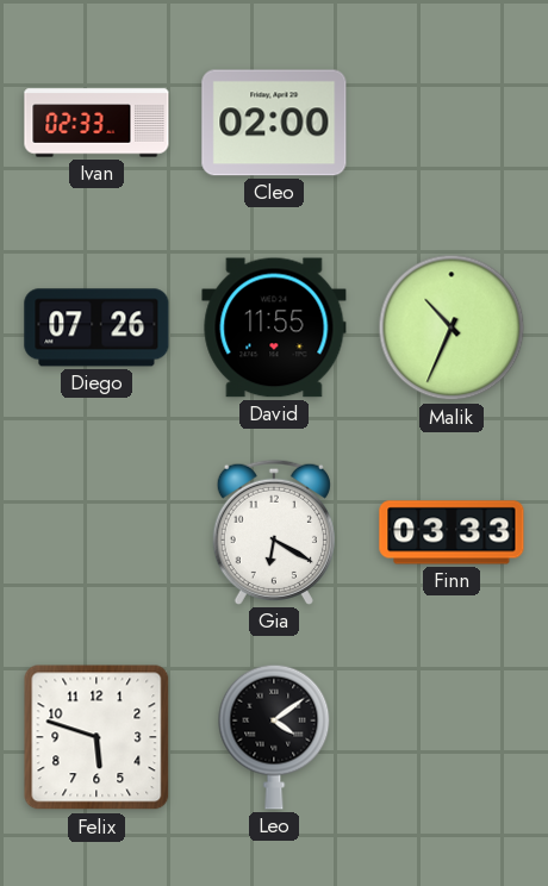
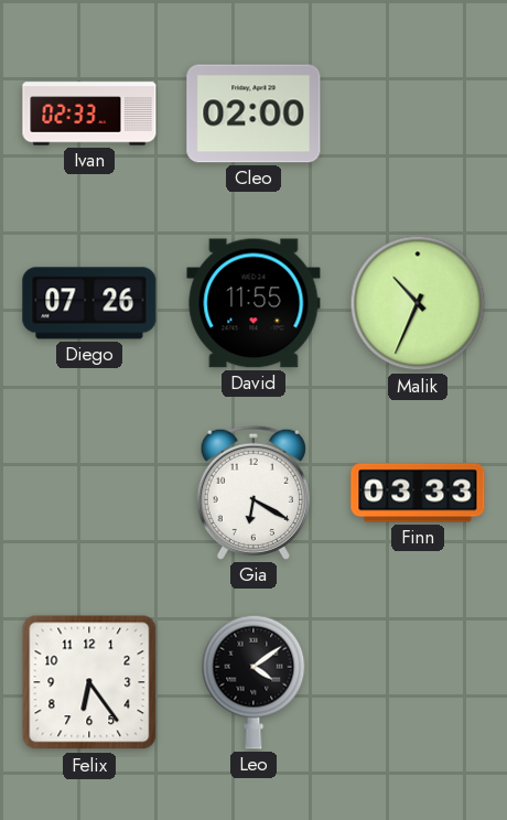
Felix: 5:48 -> 6:24 (89, 682)
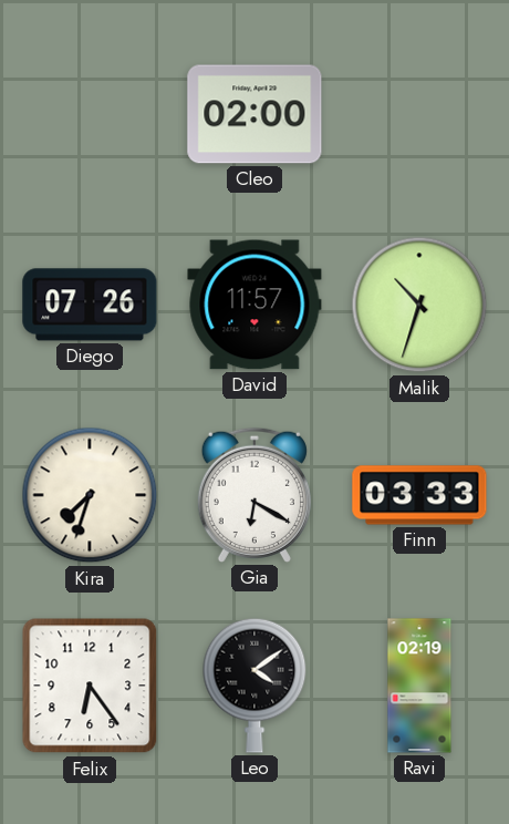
Ivan: 02:33 -> none (89, 114)
David: 11:55 -> 11:57 (254, 305)
Malik: 10:34 -> 10:33 (419, 305)
Kira: none -> 7:33 (90, 495)
Ravi: none -> 02:19 (419, 686)
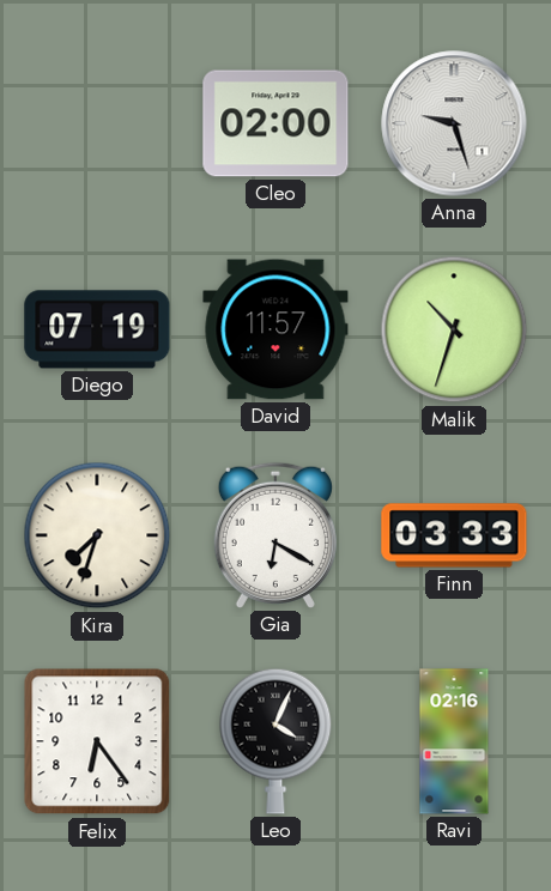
Anna: none -> 9:27 (454, 123)
Diego: 07:26 -> 07:19 (97, 329)
Leo: 4:09 -> 4:04 (275, 741)
Ravi: 02:19 -> 02:16 (454, 741)
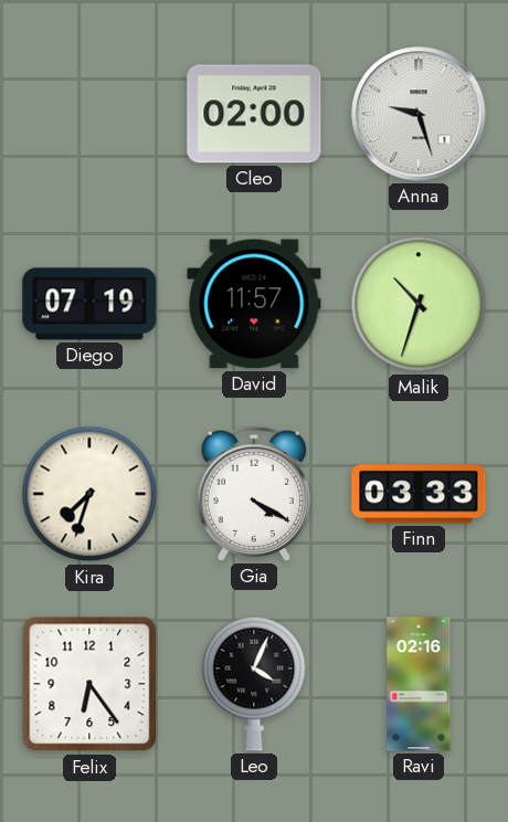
Gia: 6:20 -> 4:20 (254, 494)
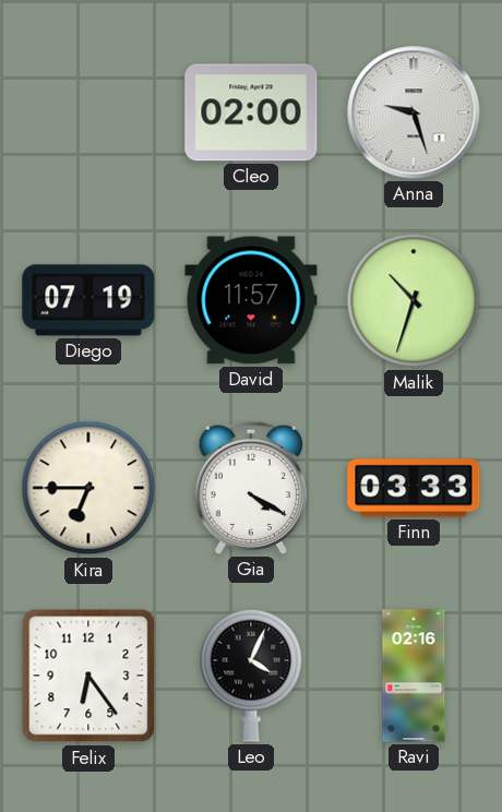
Kira: 7:33 -> 6:45 (88, 488)
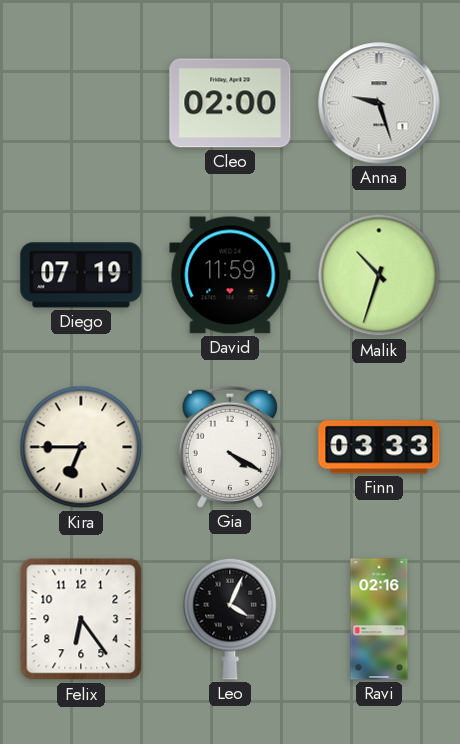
David: 11:57 -> 11:59 (230, 275)
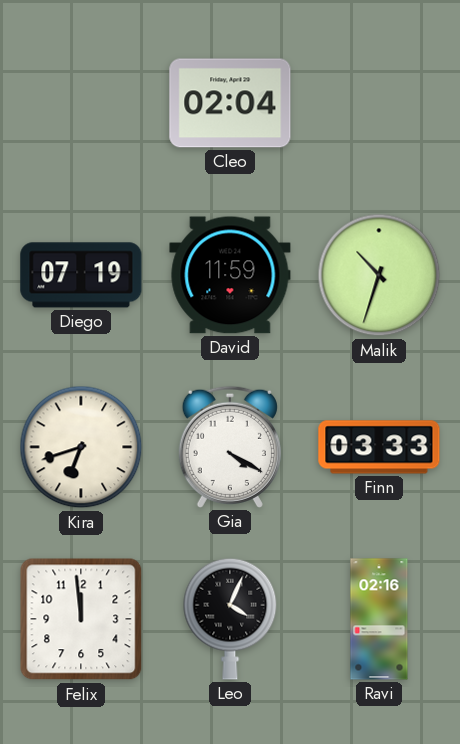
Cleo: 02:00 -> 02:04 (230, 103)
Anna: 9:27 -> none (379, 103)
Kira: 6:45 -> 6:42 (81, 447)
Felix: 6:24 -> 11:59 (81, 619)
